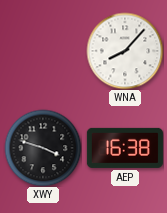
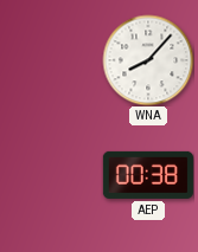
XWY: 3:48 -> none (43, 148)
AEP: 16:38 -> 00:38 (148, 175)
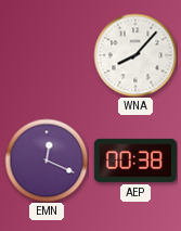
EMN: none -> 12:19 (47, 161)
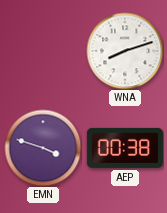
WNA: 8:07 -> 8:12 (125, 51)
EMN: 12:19 -> 3:48 (43, 148)
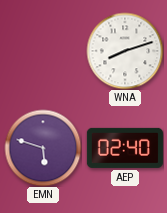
EMN: 3:48 -> 5:48 (43, 148)
AEP: 00:38 -> 02:40 (125, 148)
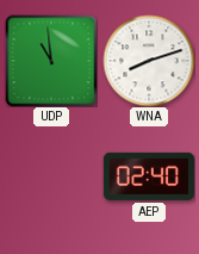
UDP: none -> 10:59 (51, 61)
EMN: 5:48 -> none (43, 148)
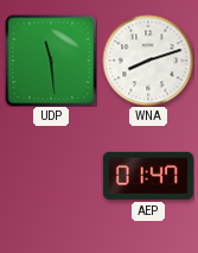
UDP: 10:59 -> 11:29 (51, 61)
AEP: 02:40 -> 01:47 (148, 176)
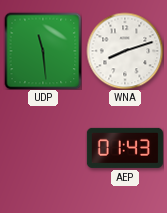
AEP: 01:47 -> 01:43 (125, 148)
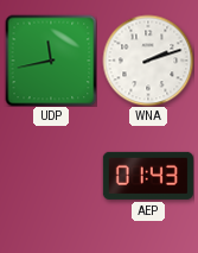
UDP: 11:29 -> 11:43 (51, 61)
WNA: 8:12 -> 2:12 (148, 61)
